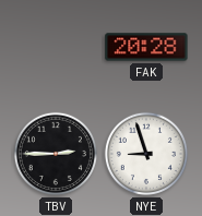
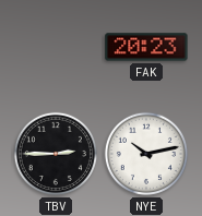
FAK: 20:28 -> 20:23 (146, 47)
NYE: 8:57 -> 10:13 (146, 154)
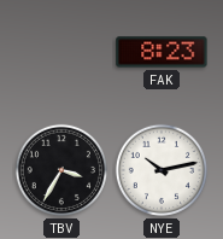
FAK: 20:23 -> 8:23 (162, 52)
TBV: 2:45 -> 3:35 (61, 170)
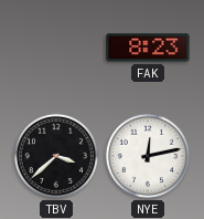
TBV: 3:35 -> 3:38 (56, 156)
NYE: 10:13 -> 12:13 (148, 156)
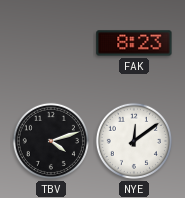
TBV: 3:38 -> 4:12 (51, 141)
NYE: 12:13 -> 12:09 (134, 141)
